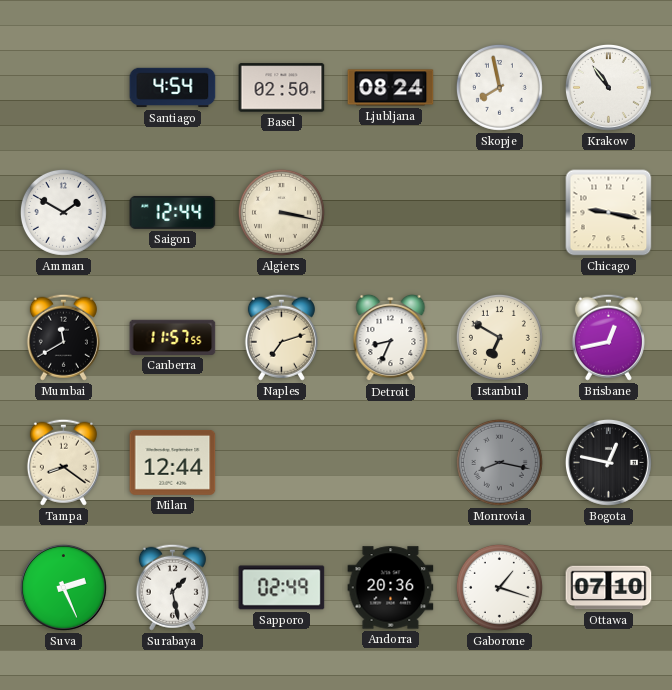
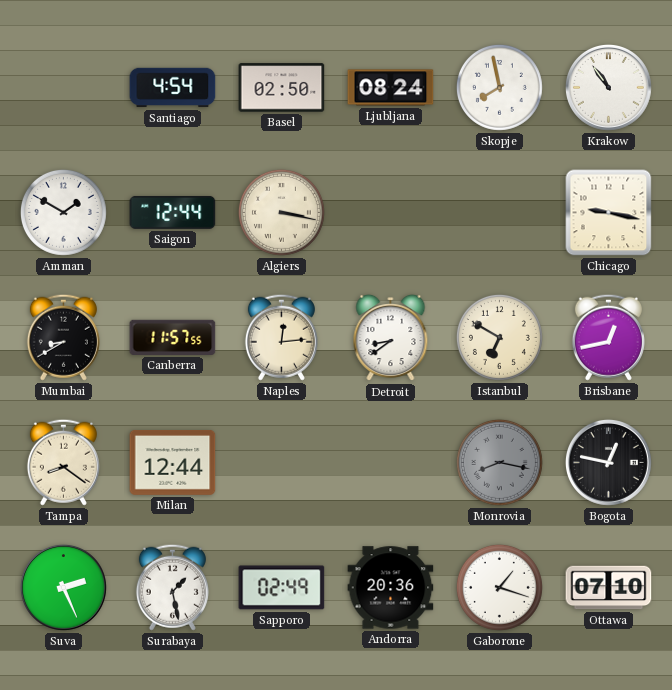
Mumbai: 11:40 -> 8:40 (63, 337)
Naples: 7:12 -> 12:14 (281, 337)
Detroit: 8:34 -> 8:39 (391, 338)
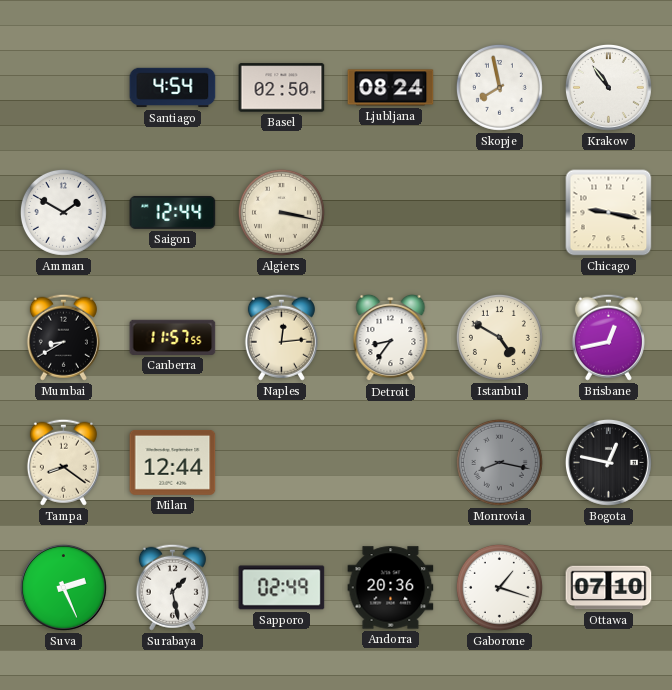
Detroit: 8:39 -> 8:36 (391, 338)
Istanbul: 6:50 -> 4:50 (499, 337)
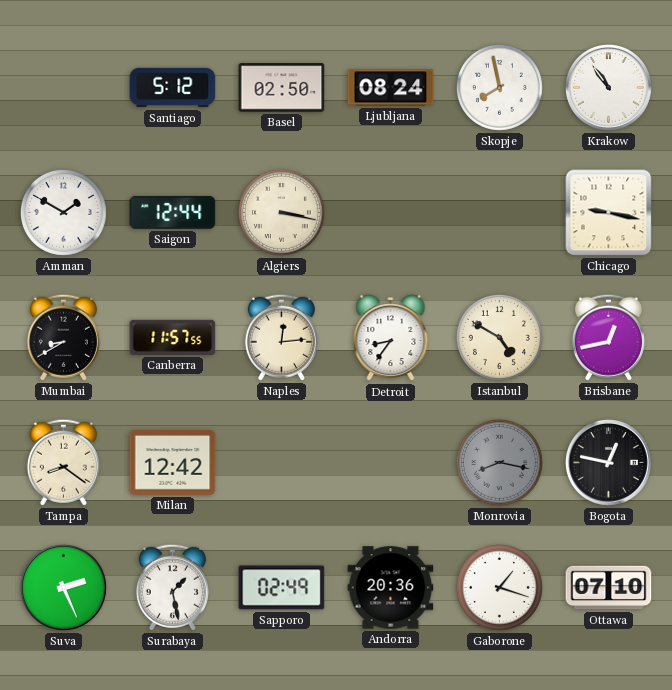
Santiago: 4:54 -> 5:12 (173, 88)
Milan: 12:44 -> 12:42 (173, 462)
